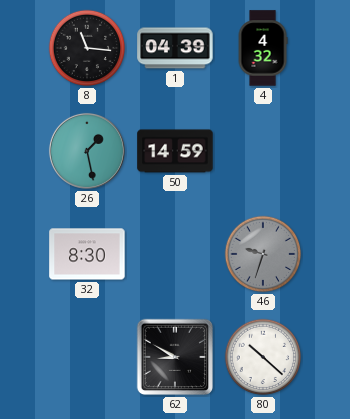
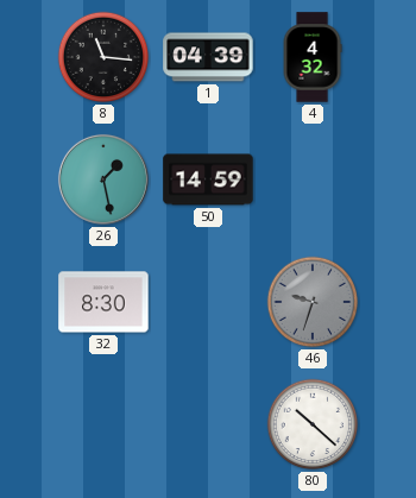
62: 8:50 -> none (175, 357)
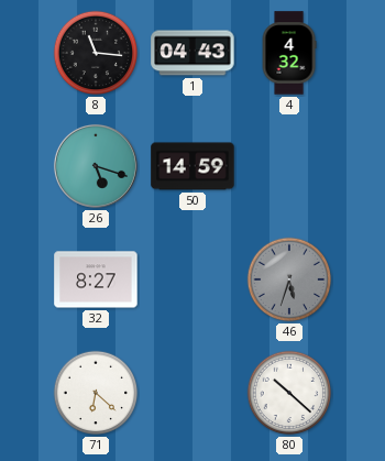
1: 04:39 -> 04:43 (193, 53)
26: 1:28 -> 5:18 (96, 166)
32: 8:30 -> 8:27 (96, 279)
46: 9:33 -> 5:33 (289, 279)
71: none -> 6:22 (96, 393)
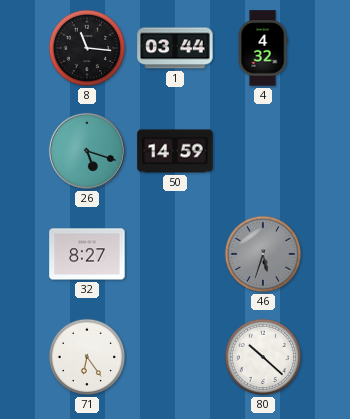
1: 04:43 -> 03:44 (175, 48)
71: 6:22 -> 6:24 (87, 357)
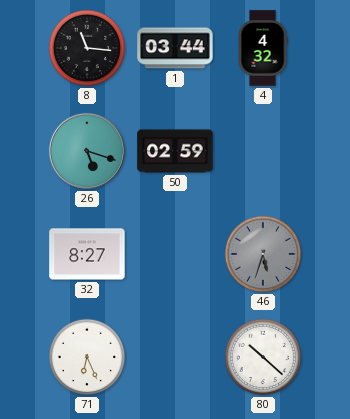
50: 14:59 -> 02:59 (175, 151)
71: 6:24 -> 6:26 (87, 357)
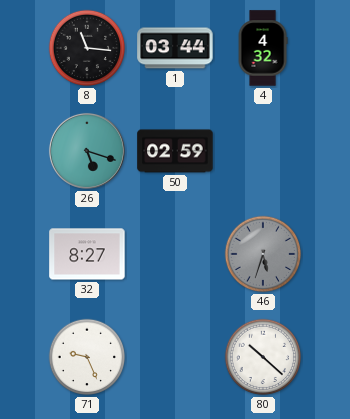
71: 6:26 -> 9:26 (87, 357)
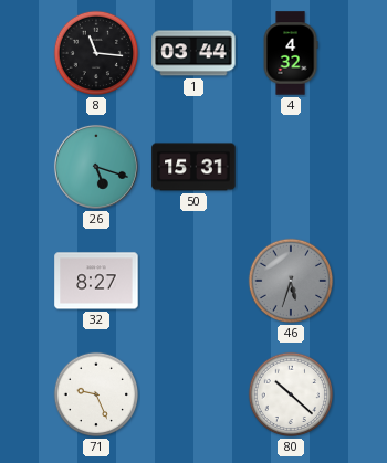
50: 02:59 -> 15:31 (193, 167)
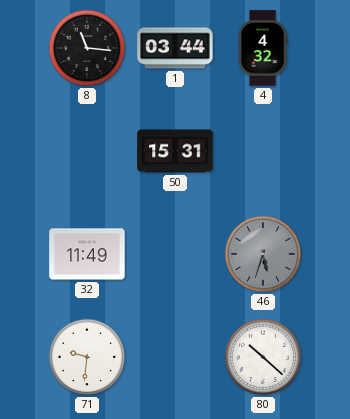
26: 5:18 -> none (96, 167)
32: 8:27 -> 11:49 (87, 254)
71: 9:26 -> 9:31 (87, 357)
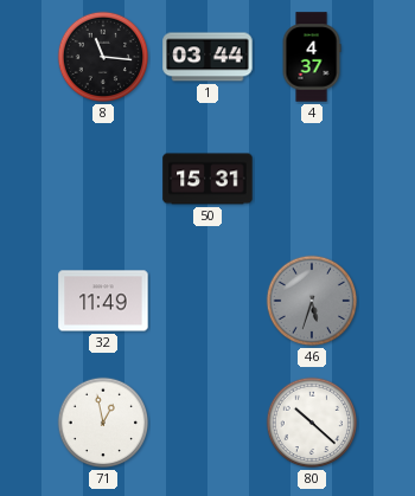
4: 4:32 -> 4:37 (312, 57)
71: 9:31 -> 12:58 (103, 423)
